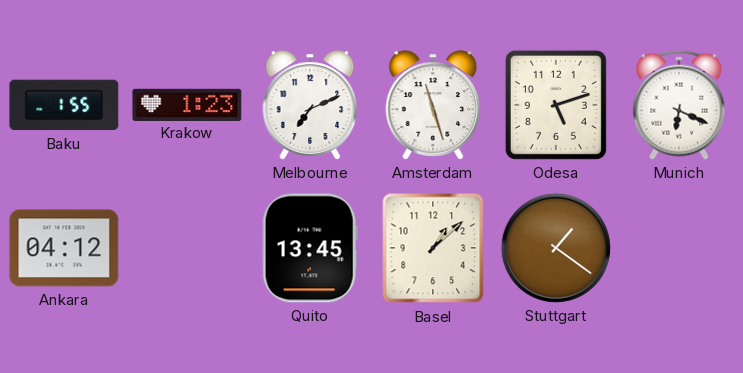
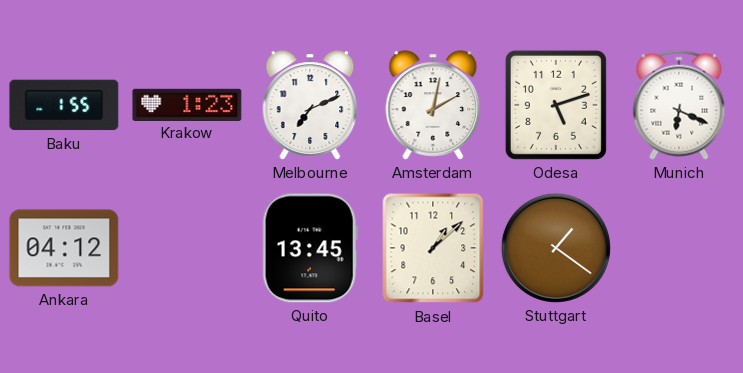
Amsterdam: 11:27 -> 2:02 (433, 105)
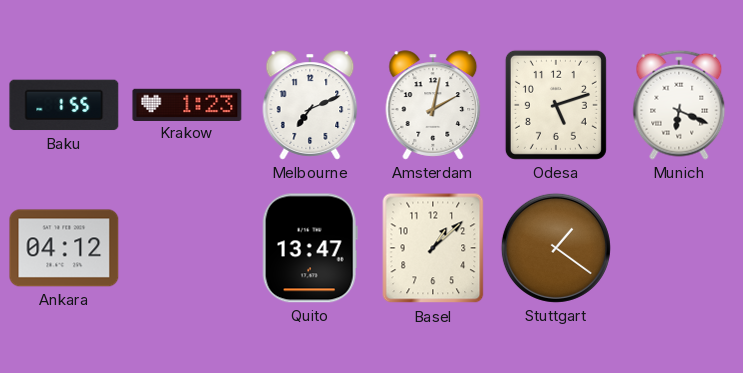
Quito: 13:45 -> 13:47 (310, 248)
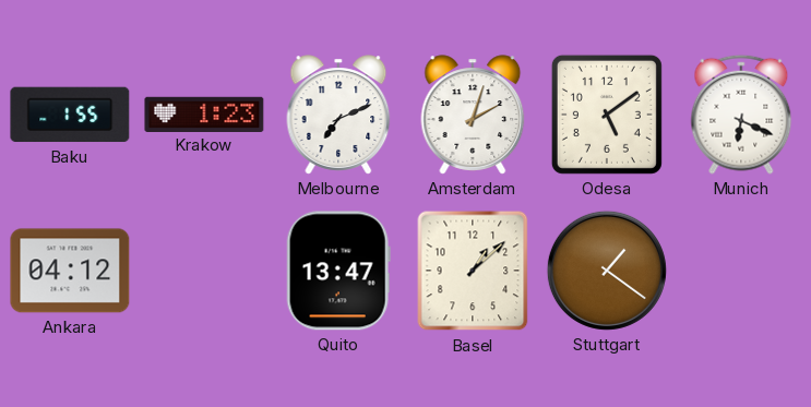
Amsterdam: 2:02 -> 2:03 (473, 115)
Odesa: 5:12 -> 5:09 (607, 115)
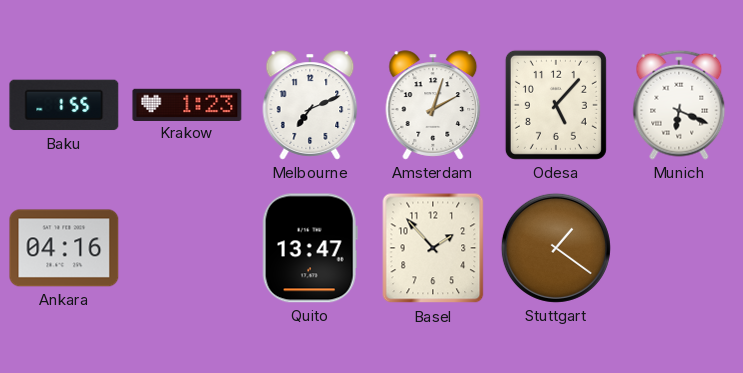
Odesa: 5:09 -> 5:07 (556, 105)
Ankara: 04:12 -> 04:16 (64, 248)
Basel: 1:08 -> 1:53 (433, 248)
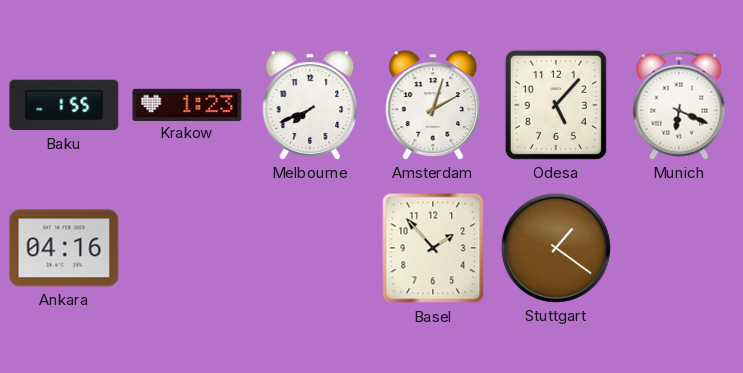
Melbourne: 7:11 -> 7:41 (310, 105)
Quito: 13:47 -> none (310, 248)
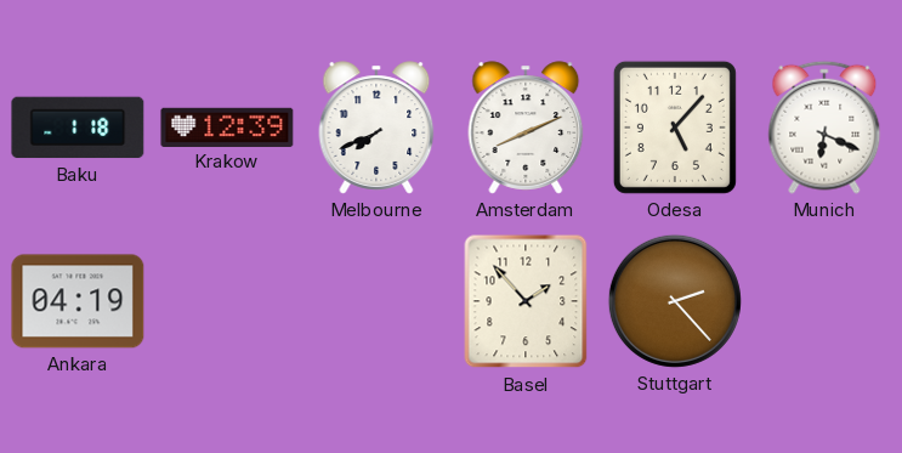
Baku: 1:55 -> 1:18 (78, 128)
Krakow: 1:23 -> 12:39 (227, 126)
Amsterdam: 2:03 -> 8:11 (526, 128)
Ankara: 04:16 -> 04:19 (78, 301)
Stuttgart: 1:21 -> 2:23 (675, 301)
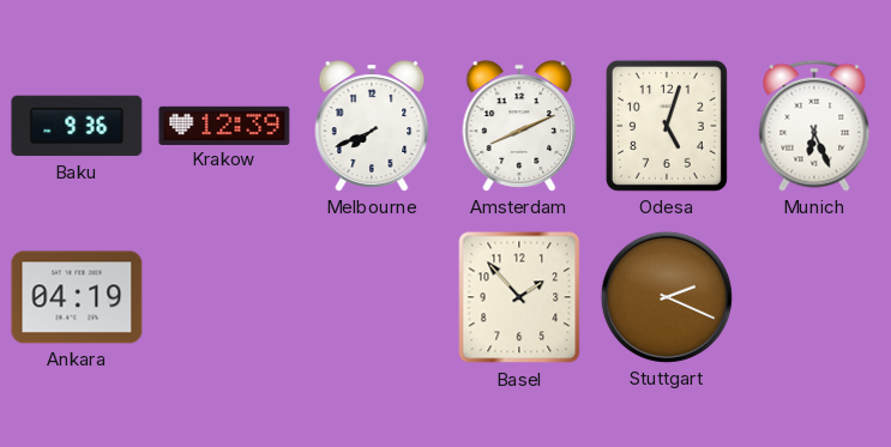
Baku: 1:18 -> 9:36 (77, 126)
Odesa: 5:07 -> 5:03 (667, 126)
Munich: 6:19 -> 6:26 (814, 126)
Stuttgart: 2:23 -> 2:19 (667, 297)
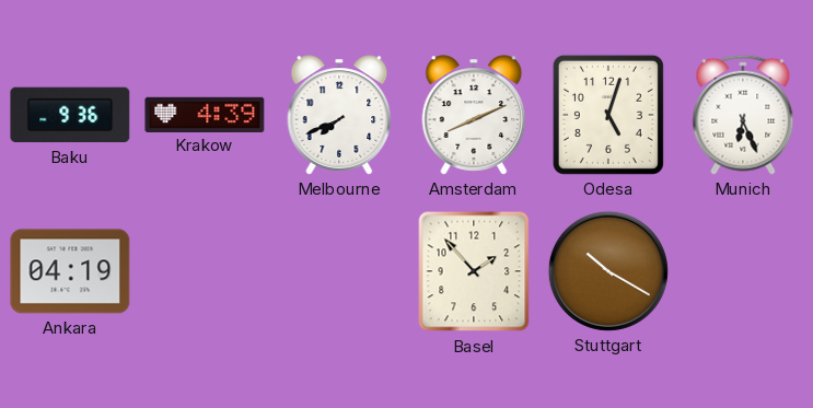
Krakow: 12:39 -> 4:39 (205, 114)
Stuttgart: 2:19 -> 10:20 (608, 271)
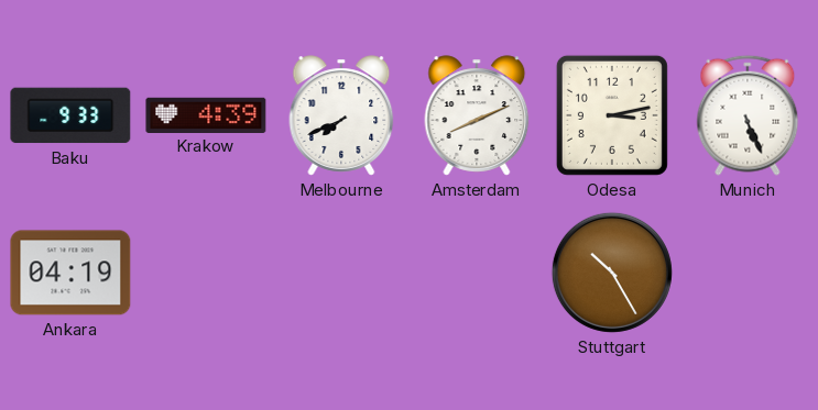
Baku: 9:36 -> 9:33 (70, 115)
Odesa: 5:03 -> 3:13 (612, 115)
Munich: 6:26 -> 5:26 (748, 115)
Basel: 1:53 -> none (474, 271)
Stuttgart: 10:20 -> 10:25 (612, 273)
